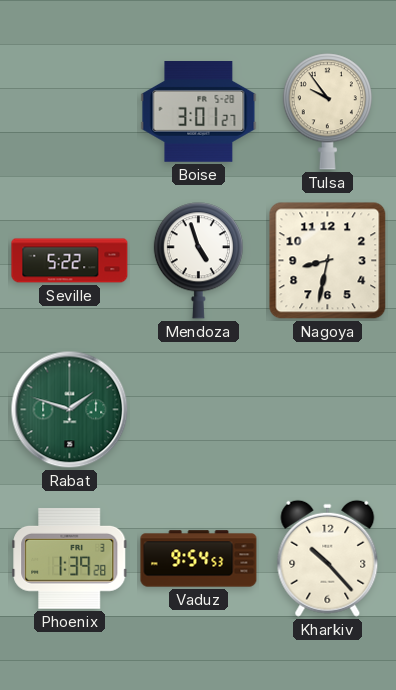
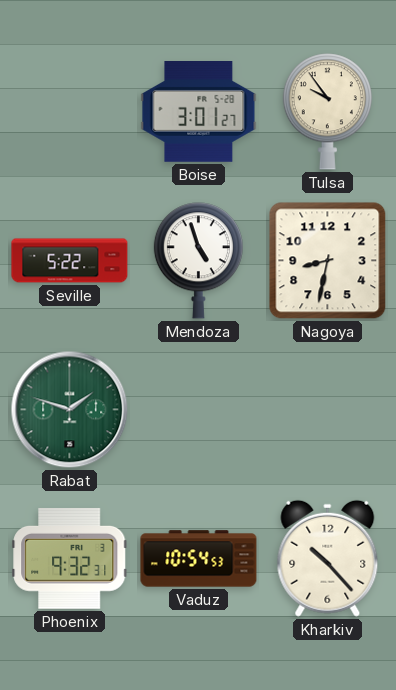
Phoenix: 1:39 -> 9:32 (70, 558)
Vaduz: 9:54 -> 10:54 (199, 559)
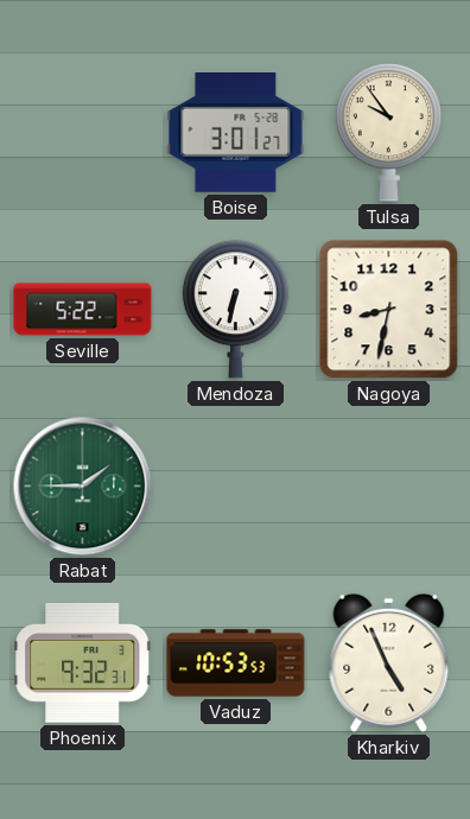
Mendoza: 4:57 -> 6:32 (235, 310)
Rabat: 1:48 -> 1:45 (83, 487)
Vaduz: 10:54 -> 10:53 (236, 664)
Kharkiv: 10:23 -> 4:56 (389, 662)
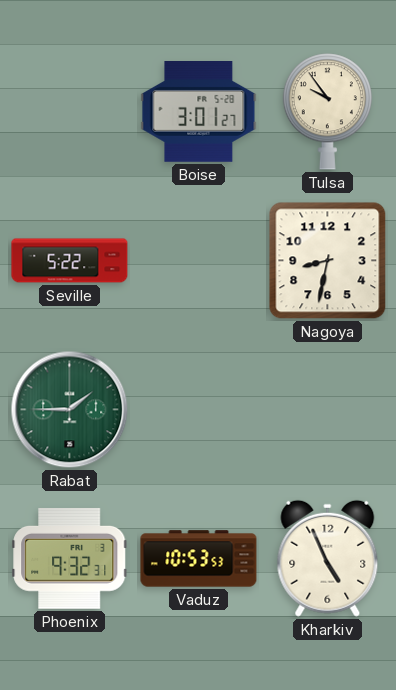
Mendoza: 6:32 -> none (235, 310)
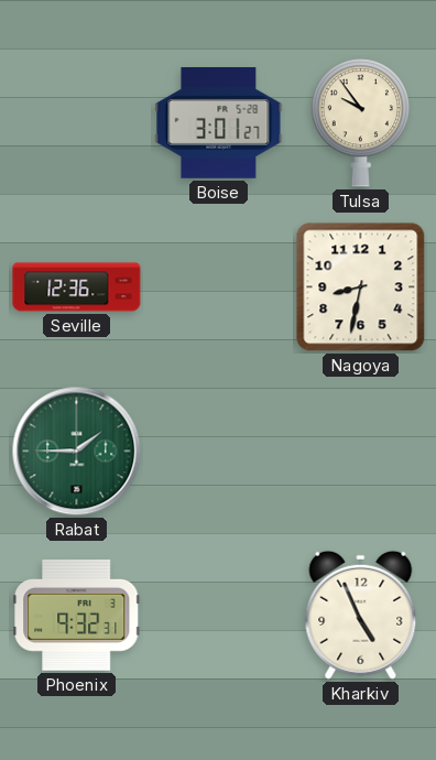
Seville: 5:22 -> 12:36 (77, 287)
Vaduz: 10:53 -> none (199, 559)
